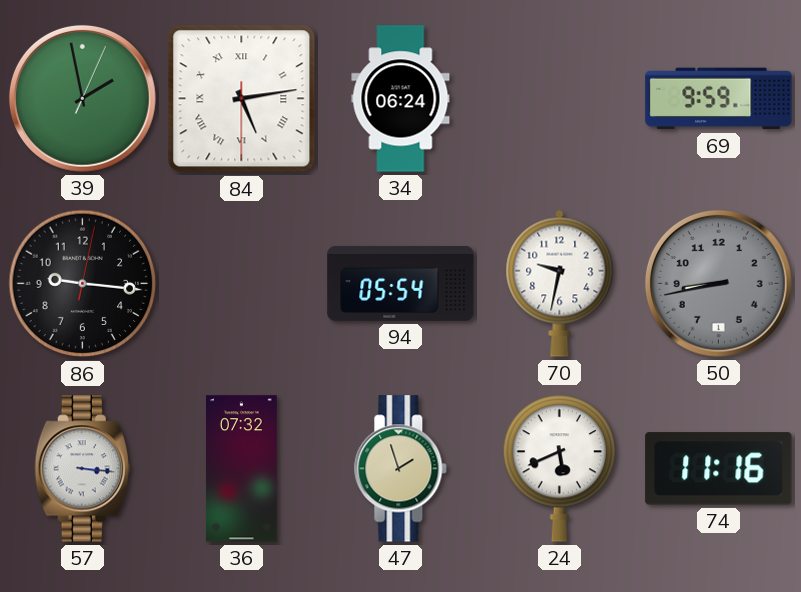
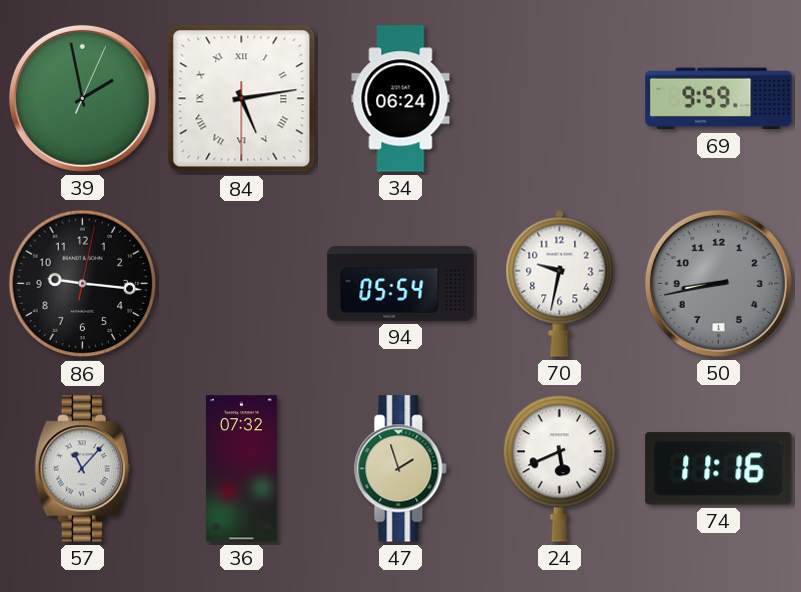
57: 3:16 -> 11:07 (82, 469)
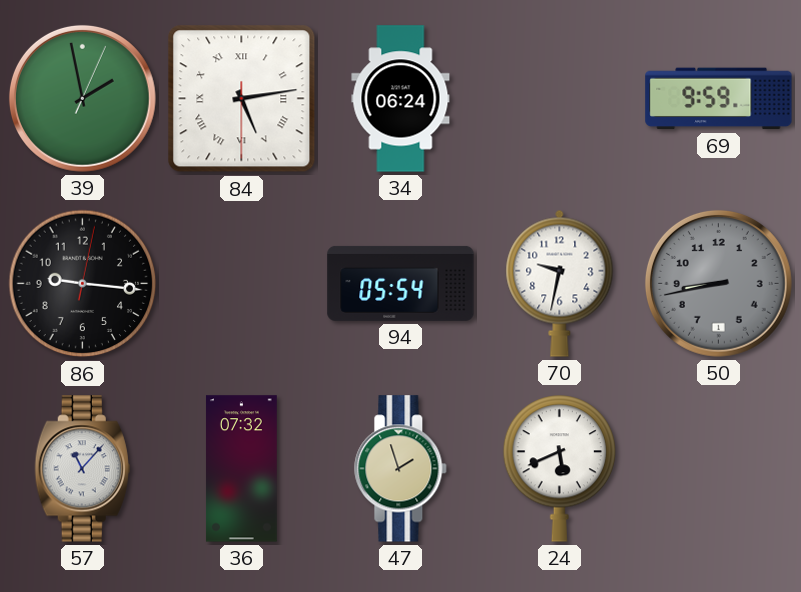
74: 11:16 -> none (719, 469)
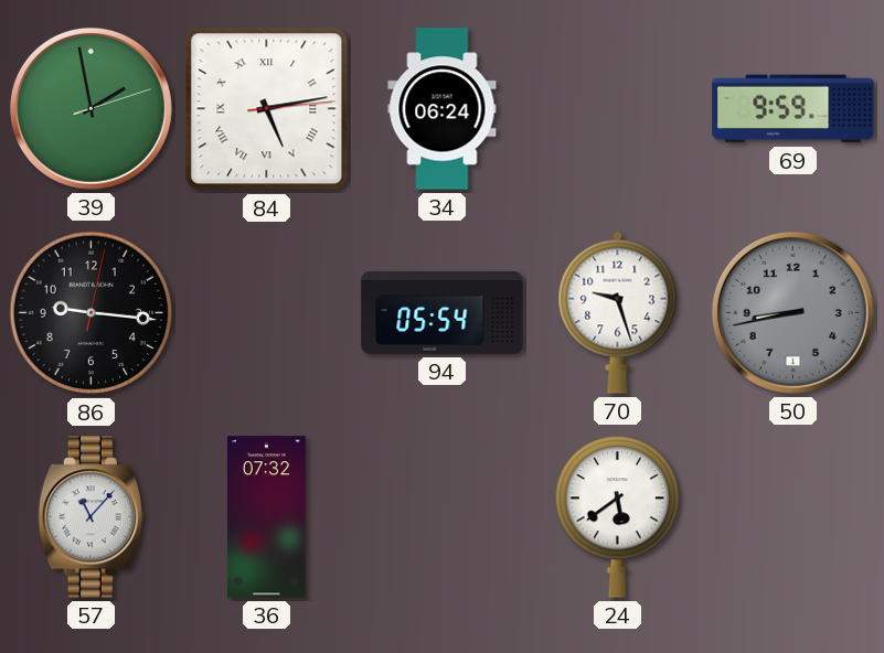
39: 1:58:04 -> 1:58:12 (90, 108)
84: 5:13:30 -> 5:13:14 (267, 109)
70: 9:32 -> 9:27 (618, 312)
47: 1:57 -> none (401, 469)
24: 5:41 -> 5:39 (618, 517)
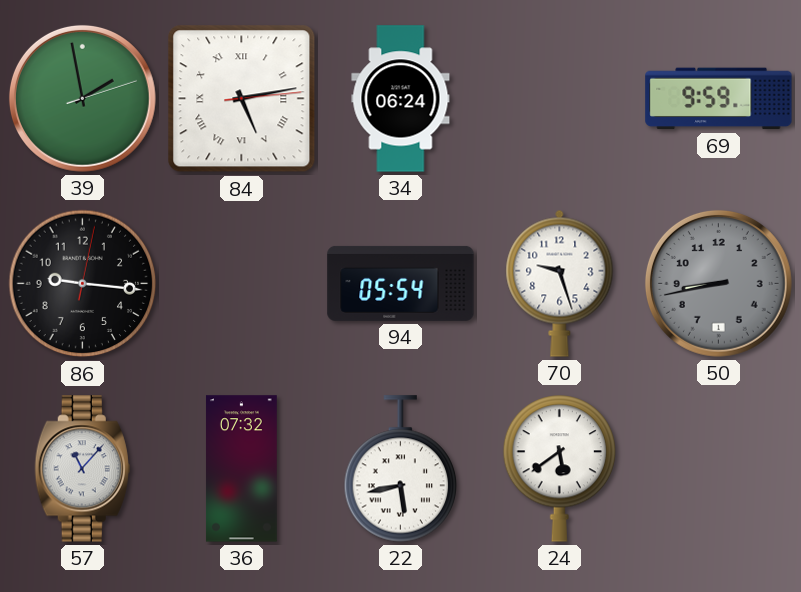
22: none -> 5:43 (401, 469)
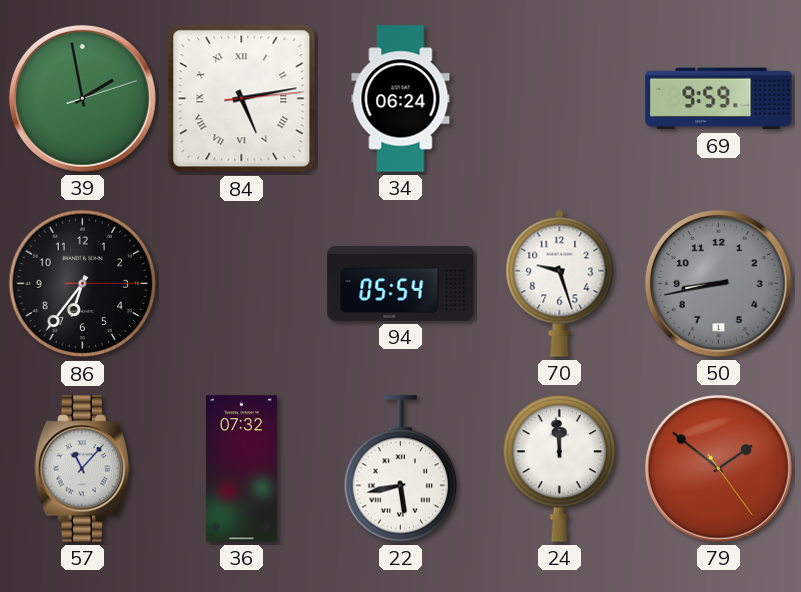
86: 9:16 -> 6:36 (83, 284)
24: 5:39 -> 11:59 (560, 469)
79: none -> 1:51 (718, 468)
